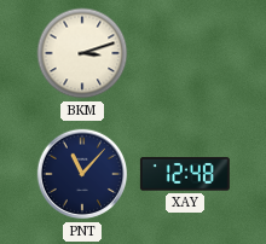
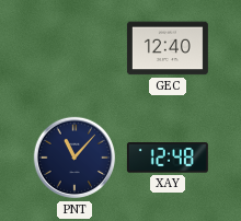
BKM: 3:12 -> none (82, 53)
GEC: none -> 12:40 (168, 48)
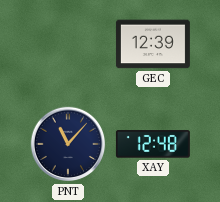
GEC: 12:40 -> 12:39 (153, 44)
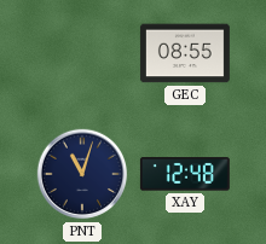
GEC: 12:39 -> 08:55 (185, 53)
PNT: 11:07 -> 11:03 (82, 174)
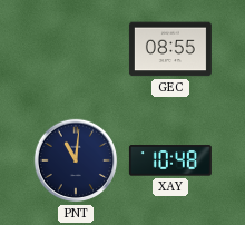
PNT: 11:03 -> 11:01 (76, 160)
XAY: 12:48 -> 10:48 (170, 160)
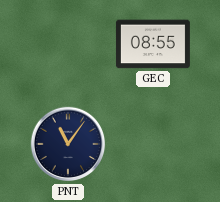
PNT: 11:01 -> 11:06 (68, 144)
XAY: 10:48 -> none (170, 160)
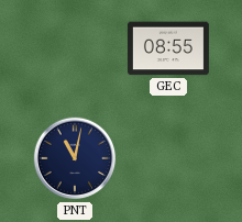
PNT: 11:06 -> 11:02 (75, 158)
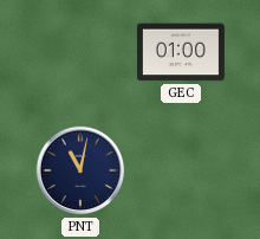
GEC: 08:55 -> 01:00 (181, 52)
